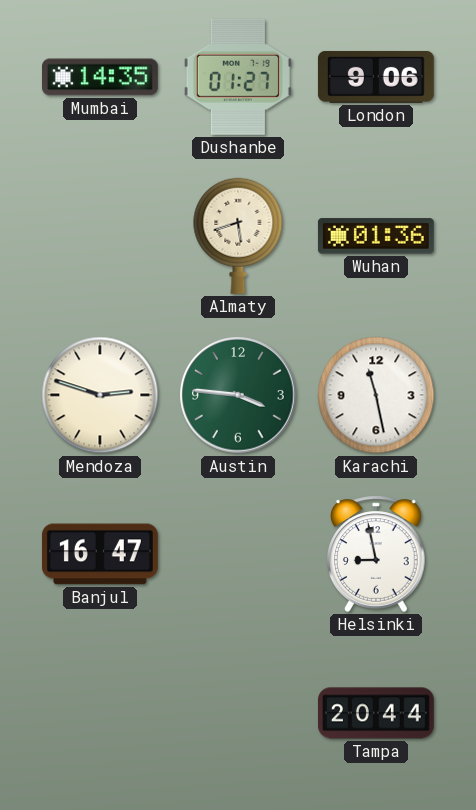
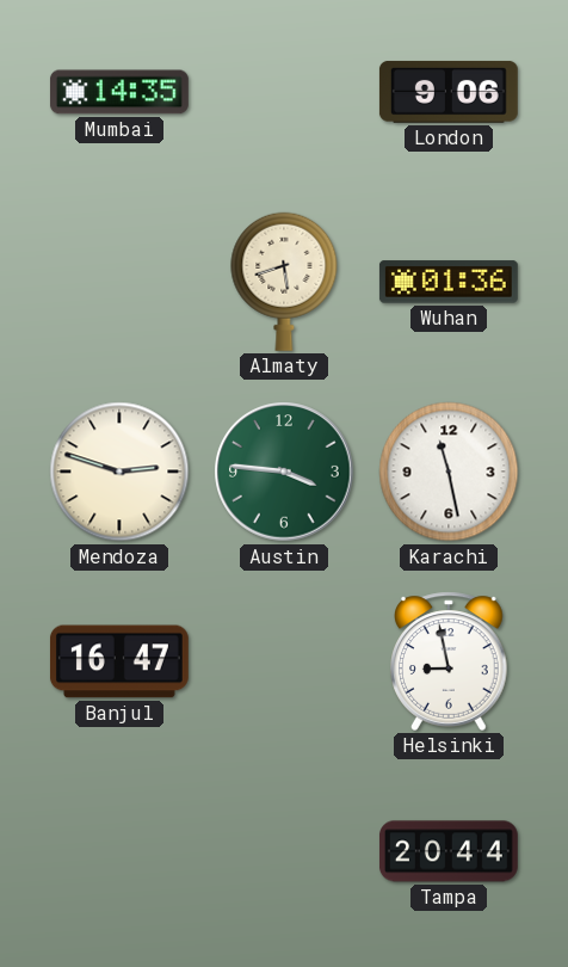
Dushanbe: 01:27 -> none (238, 77)
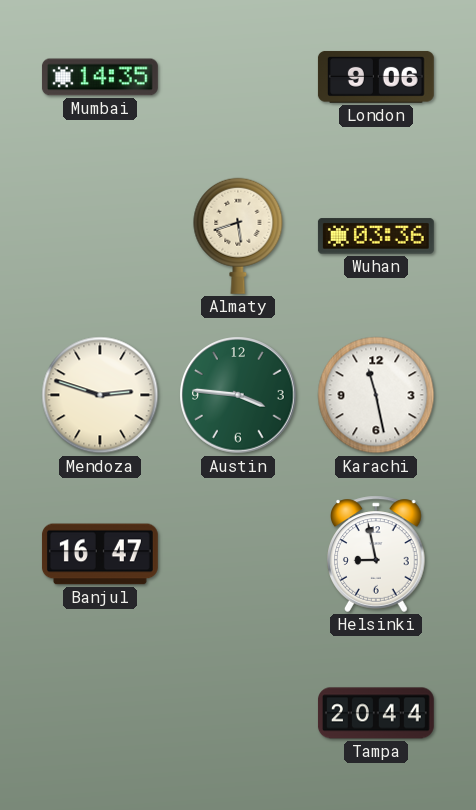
Wuhan: 01:36 -> 03:36 (376, 236)
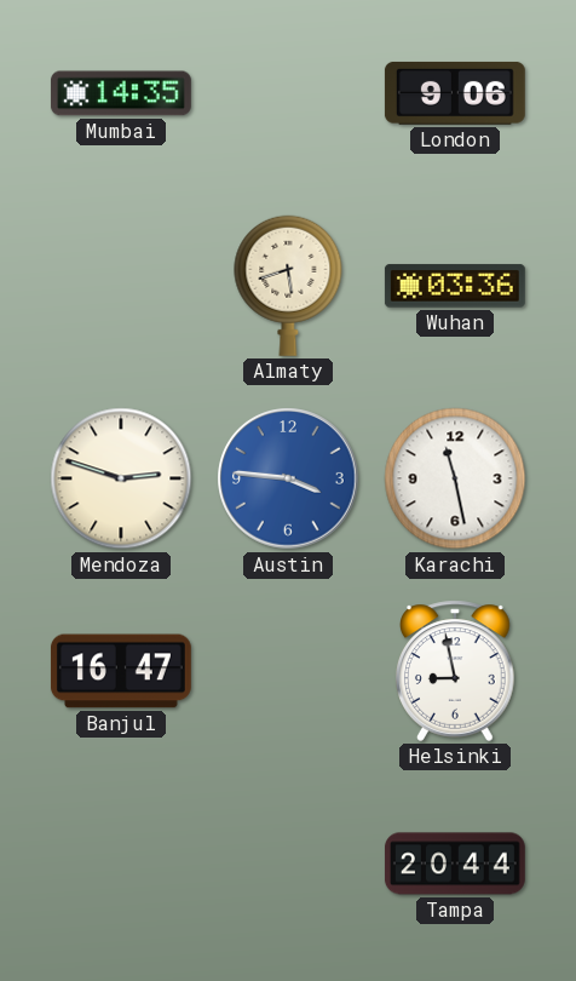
Austin dial: green -> blue (288, 478)
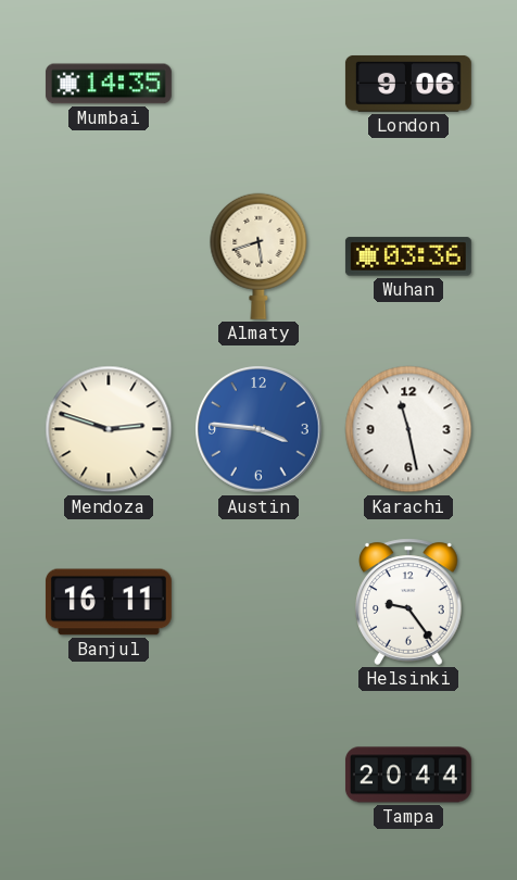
Banjul: 16:47 -> 16:11 (109, 602)
Helsinki: 8:58 -> 9:24 (408, 602)
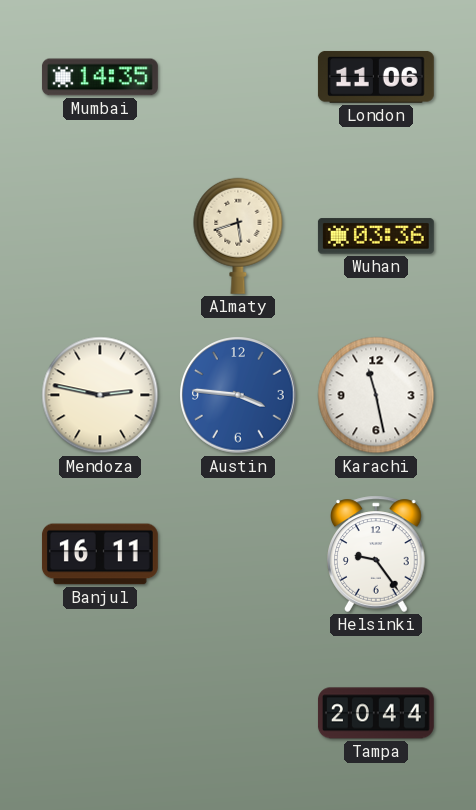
London: 9:06 -> 11:06 (376, 77)
Mendoza: 2:48 -> 2:47 (100, 395)
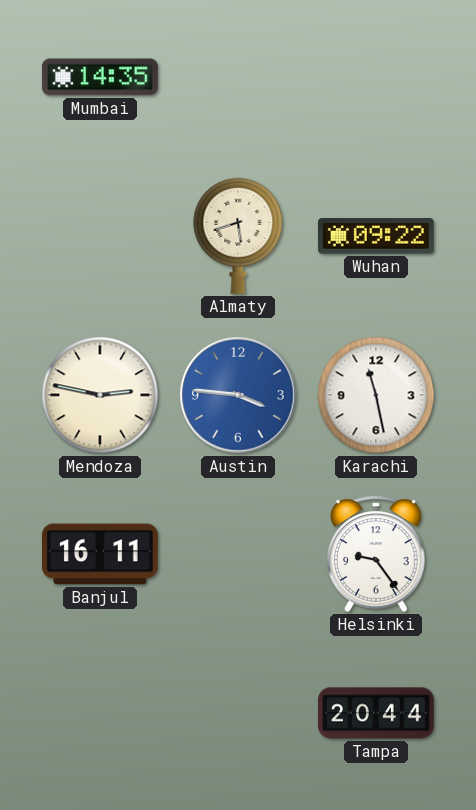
London: 11:06 -> none (376, 77)
Wuhan: 03:36 -> 09:22 (376, 236)
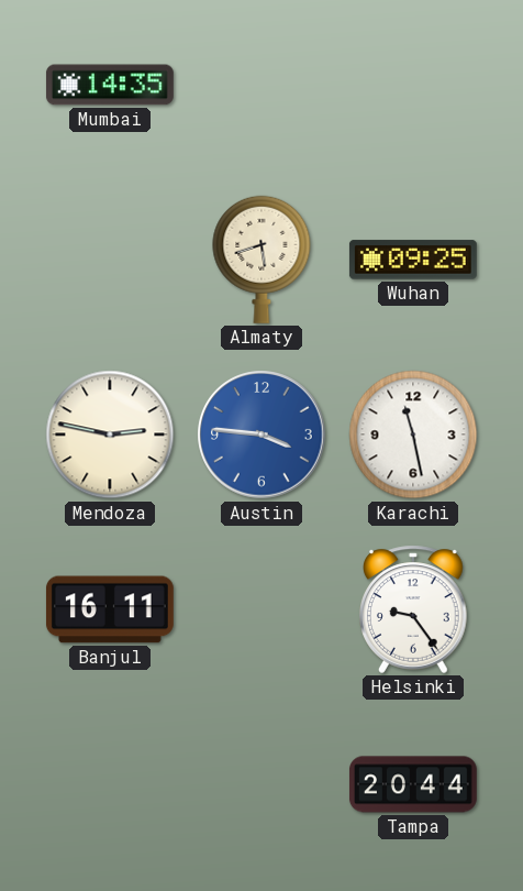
Wuhan: 09:22 -> 09:25 (413, 260)
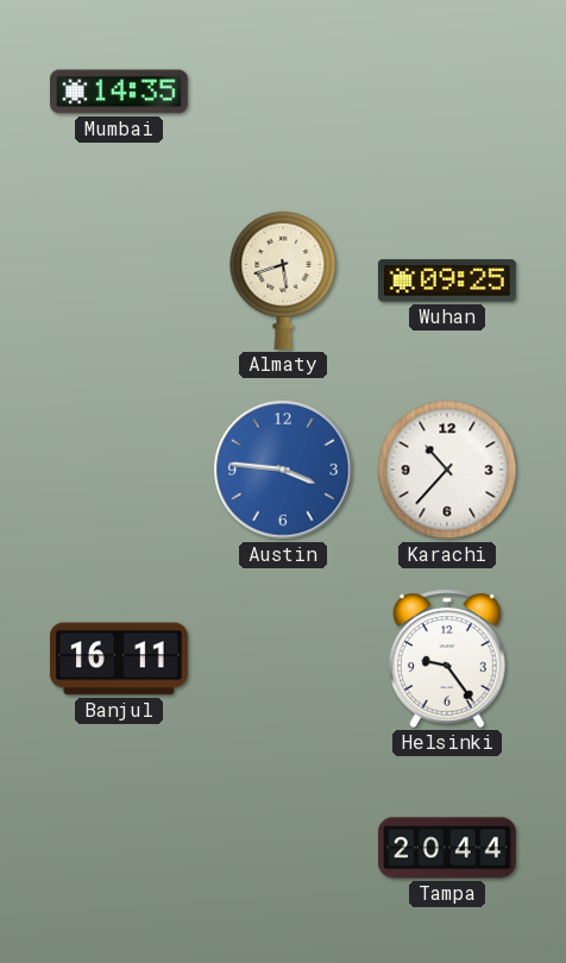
Mendoza: 2:47 -> none (110, 435)
Karachi: 11:28 -> 10:37 (447, 470)
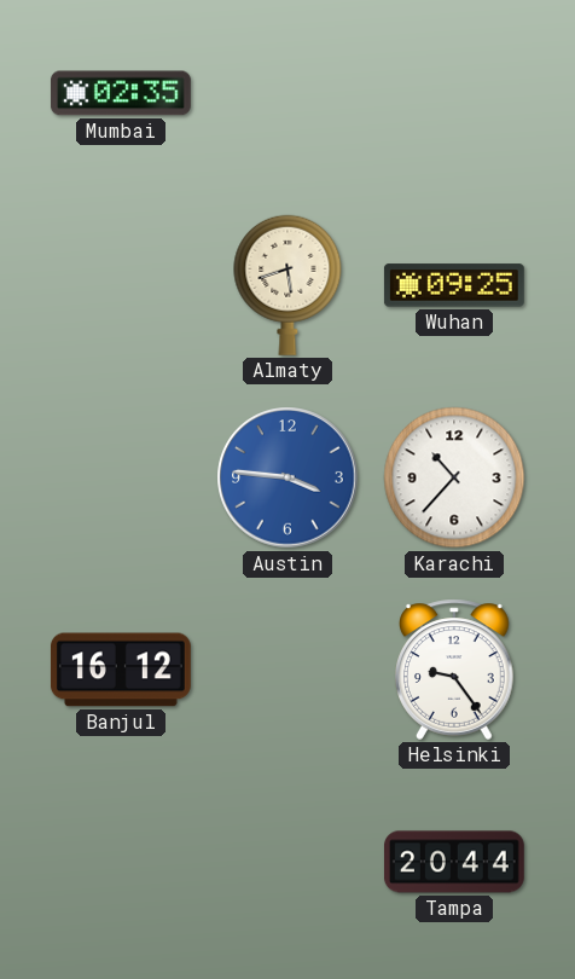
Mumbai: 14:35 -> 02:35 (121, 93)
Banjul: 16:11 -> 16:12 (121, 670)
